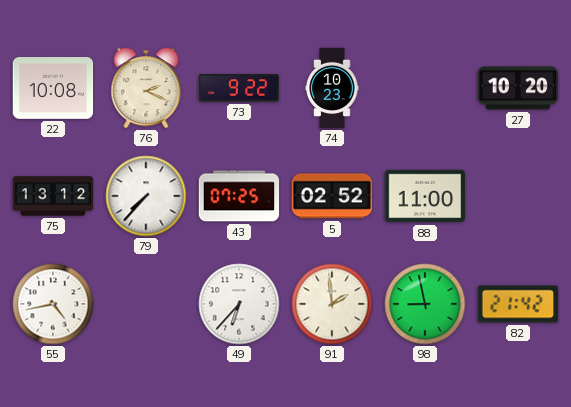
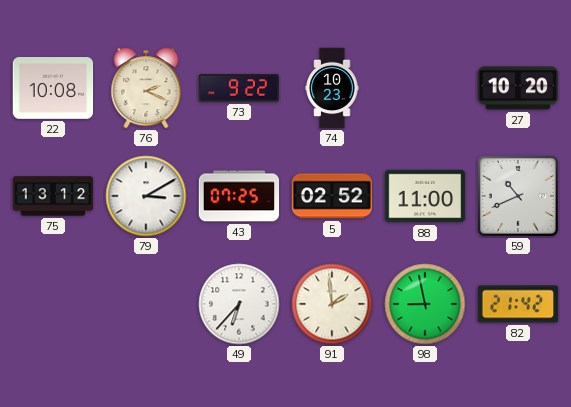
79: 7:37 -> 3:10 (146, 196)
59: none -> 10:41 (518, 196)
55: 4:43 -> none (53, 304)
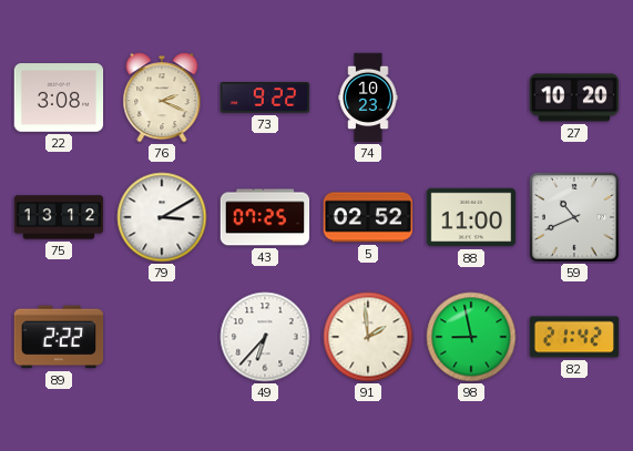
22: 10:08 -> 3:08 (59, 99)
89: none -> 2:22 (59, 337)
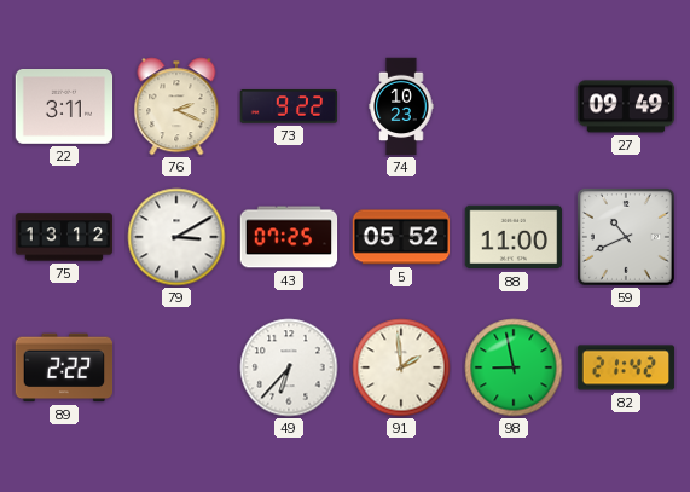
22: 3:08 -> 3:11 (64, 108)
27: 10:20 -> 09:49 (626, 106)
5: 02:52 -> 05:52 (401, 237)
